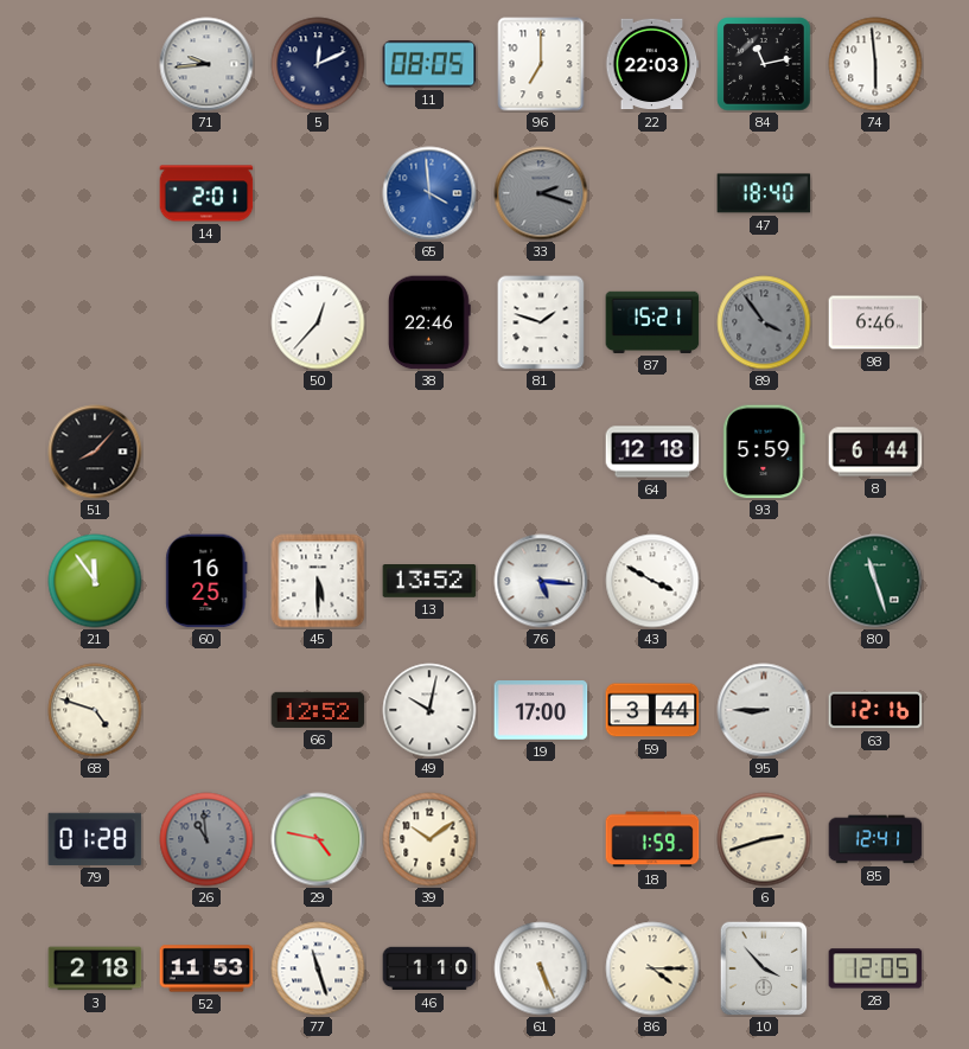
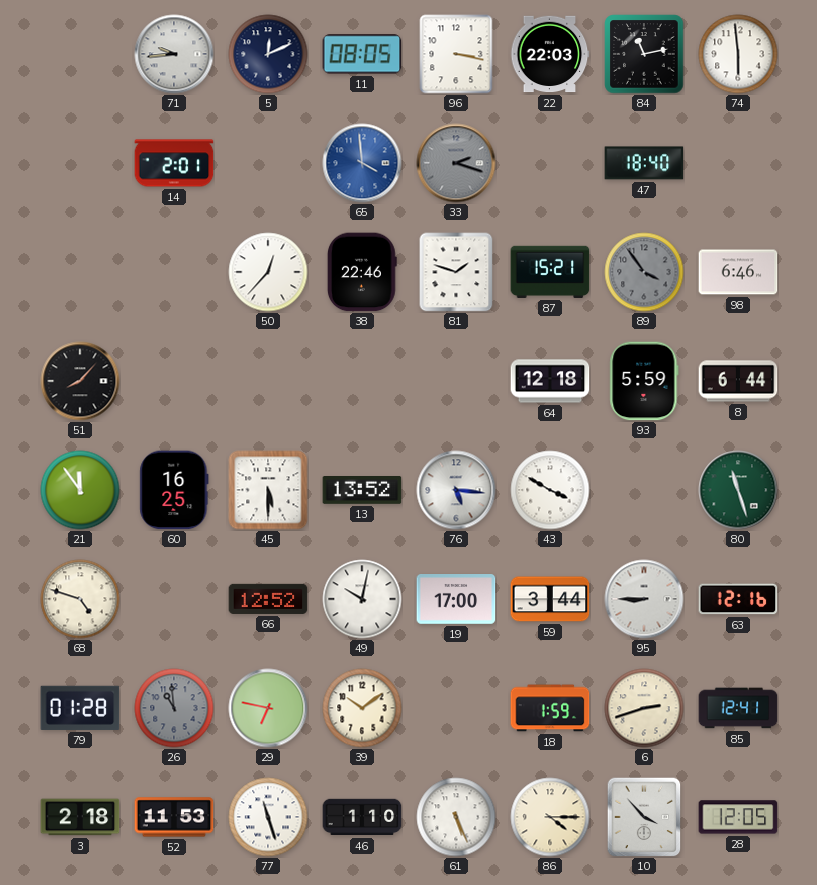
96: 7:00 -> 3:17 (456, 54)
29: 4:47 -> 6:47 (268, 708)
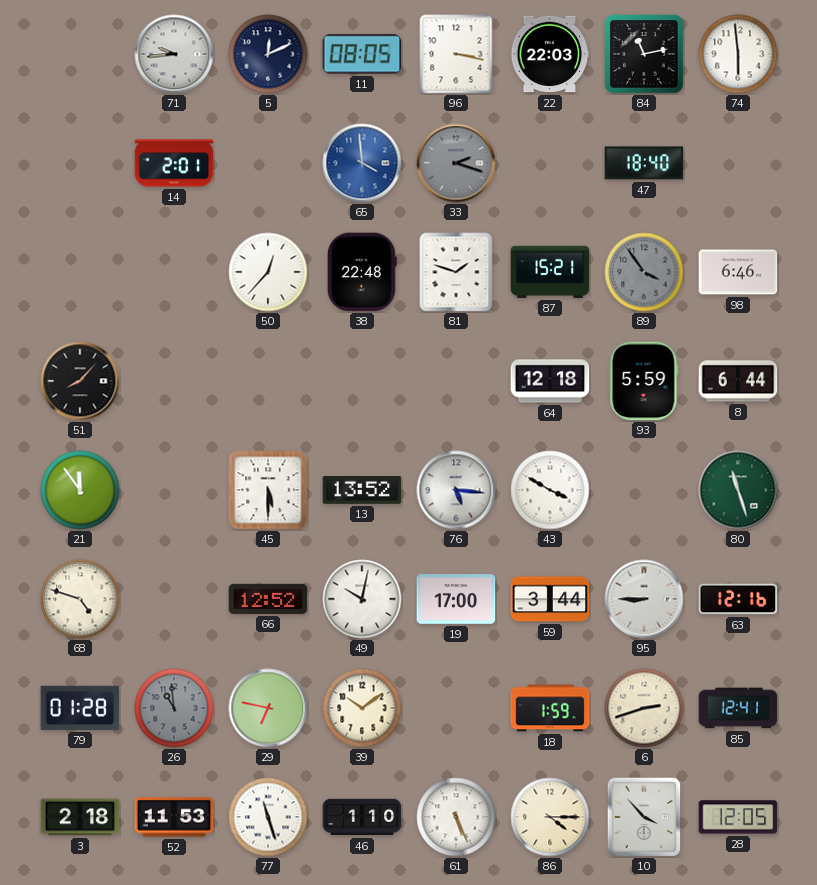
38: 22:46 -> 22:48 (362, 272)
60: 16:25 -> none (174, 490)
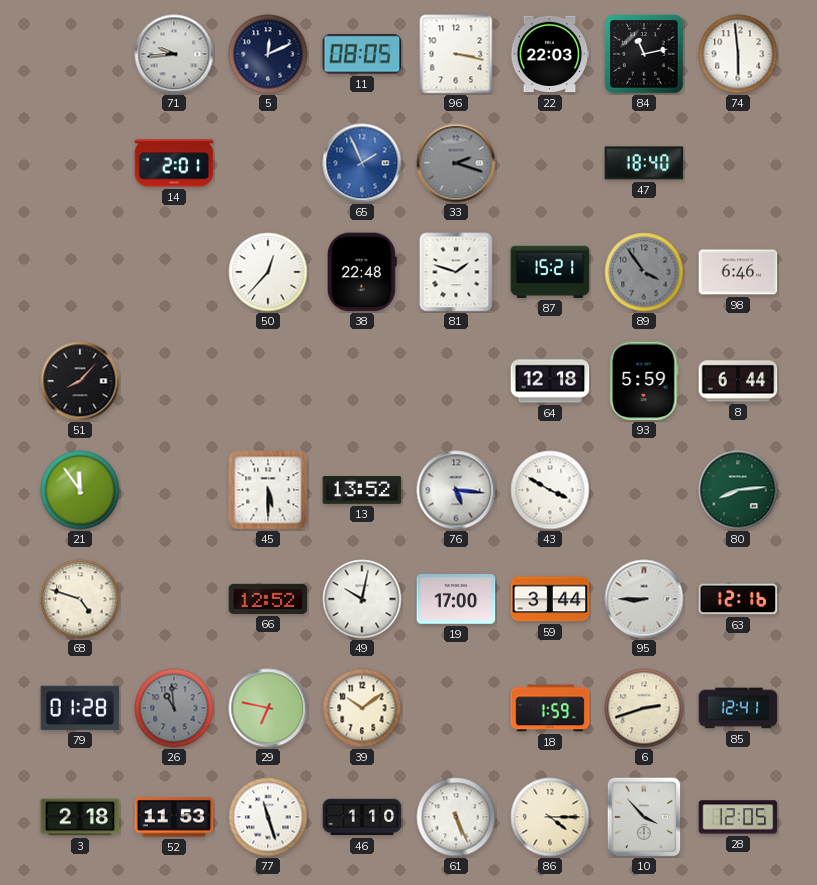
65: 3:59 -> 1:56 (362, 163)
80: 11:27 -> 8:14 (738, 490)
